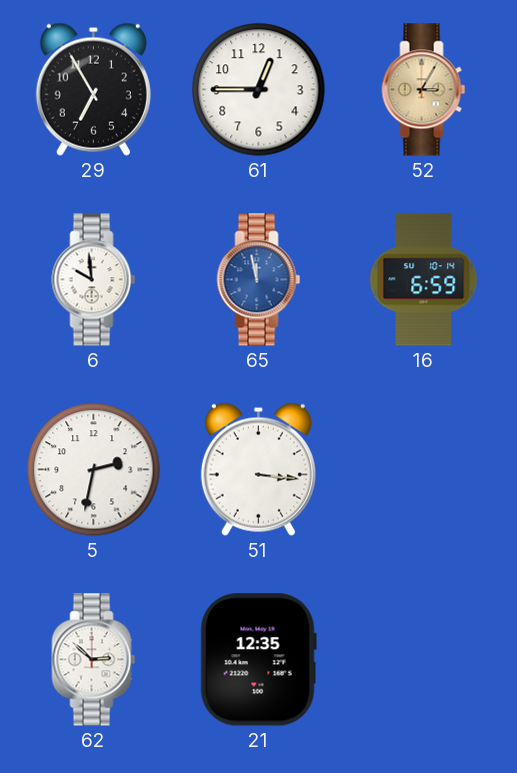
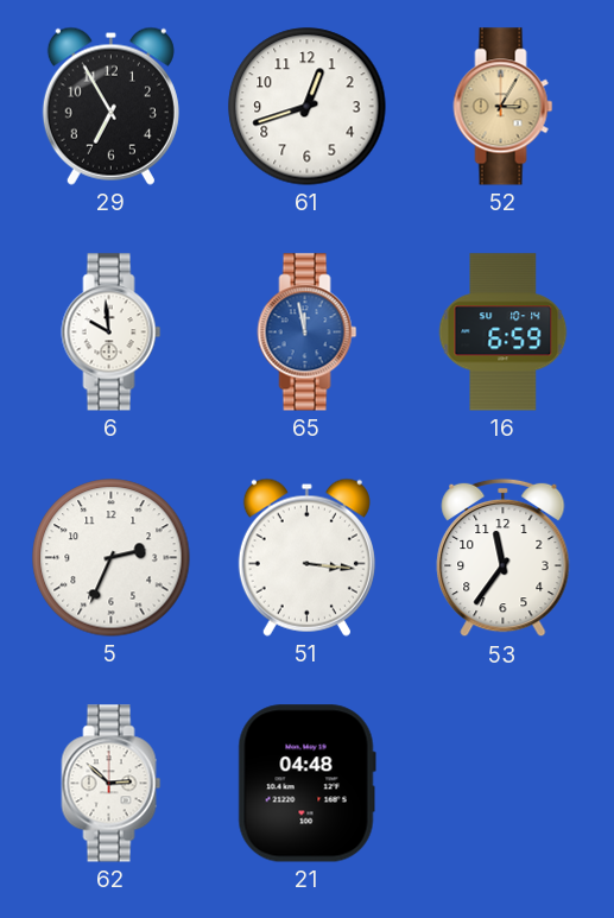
61: 12:45 -> 12:42 (308, 107)
5: 2:32 -> 2:34 (112, 558)
53: none -> 11:36 (504, 558)
21: 12:35 -> 04:48 (306, 784)
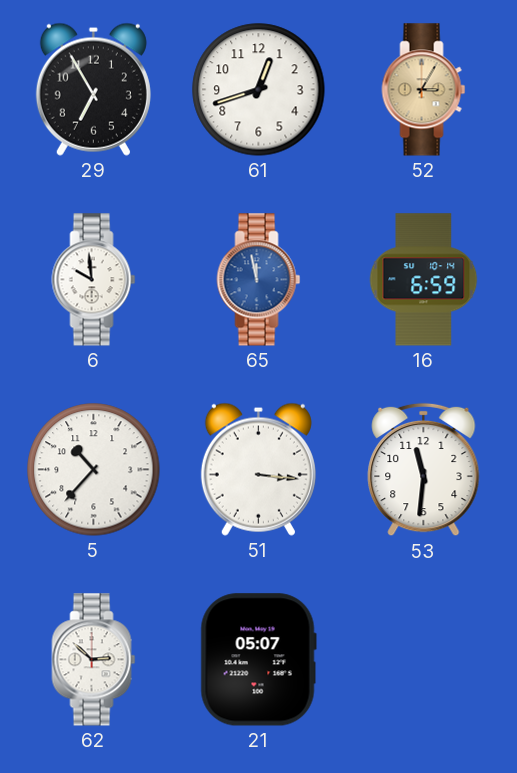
5: 2:34 -> 10:37 (94, 470)
53: 11:36 -> 11:31 (424, 470)
21: 04:48 -> 05:07 (258, 660)
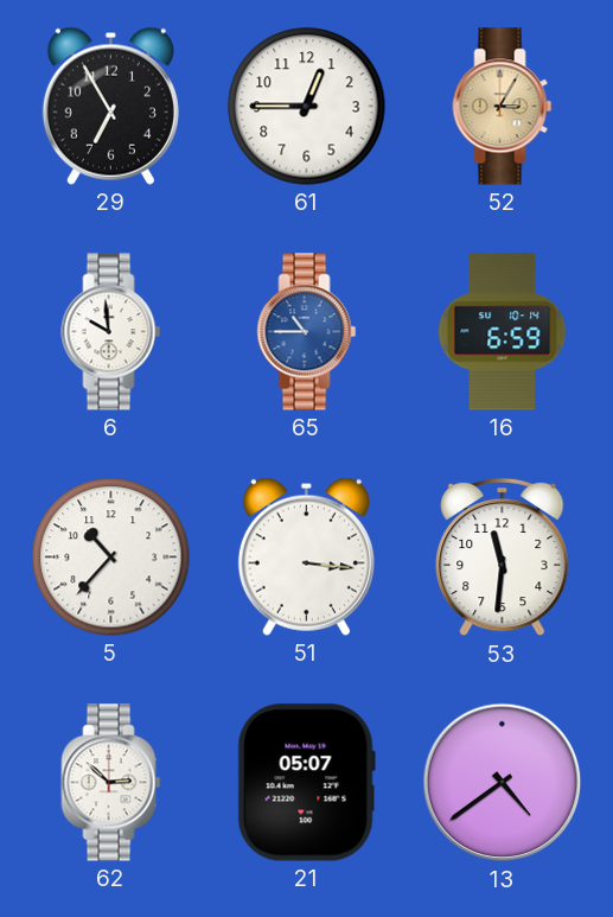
61: 12:42 -> 12:45 (307, 107)
65: 11:58 -> 10:45 (307, 332)
13: none -> 4:39 (503, 783)
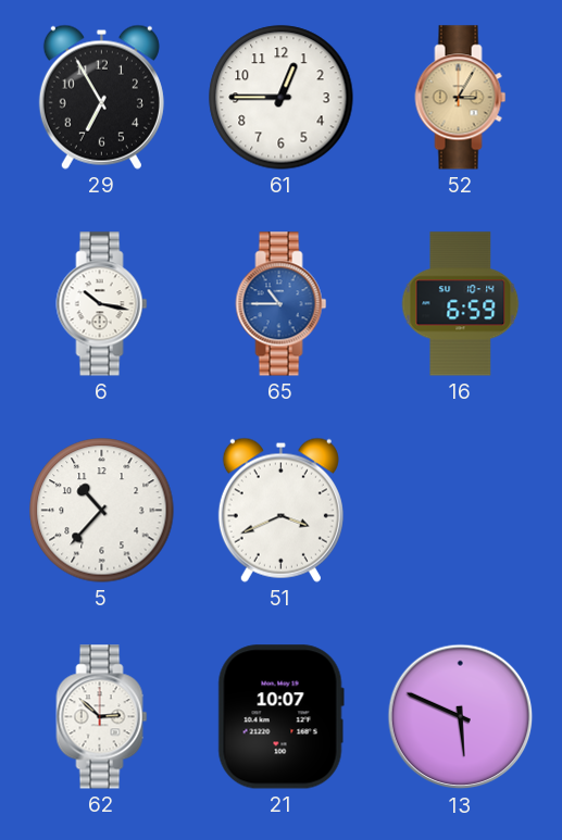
6: 9:59 -> 10:17 (102, 304)
51: 3:16 -> 3:41 (280, 510)
53: 11:31 -> none (503, 558)
21: 05:07 -> 10:07 (280, 717)
13: 4:39 -> 5:49 (461, 717)
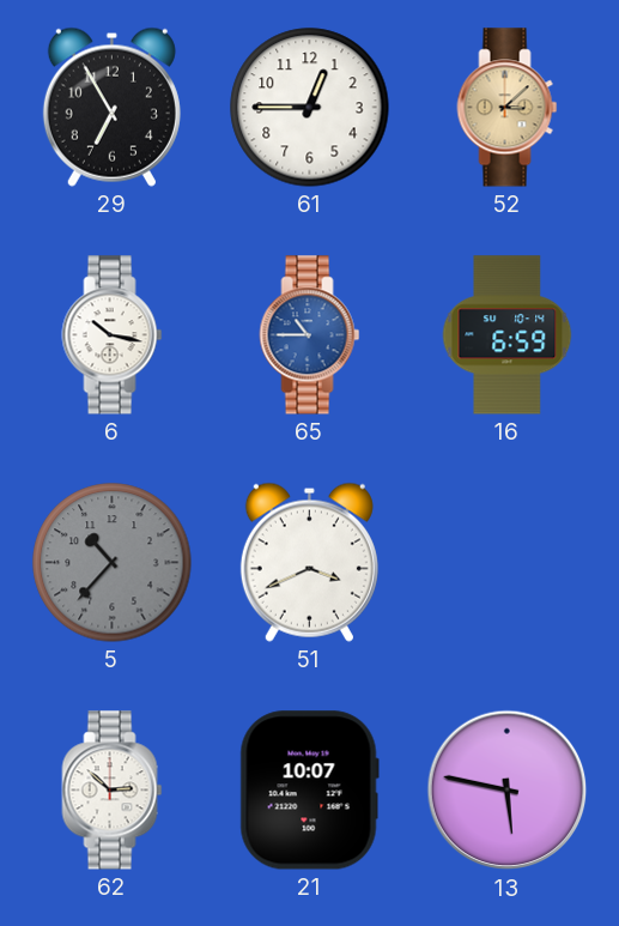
52: 3:05 -> 3:08 (508, 108)
5 dial: white -> grey (113, 563)
13: 5:49 -> 5:47 (508, 791)
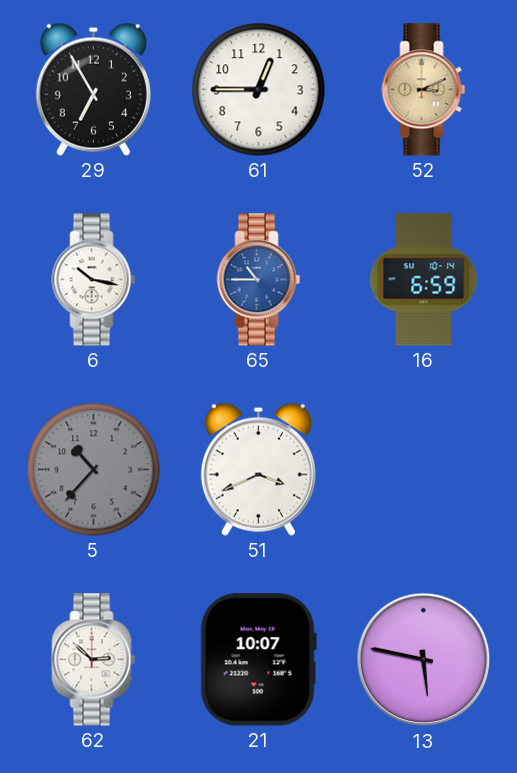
52: 3:08 -> 3:11 (424, 90)
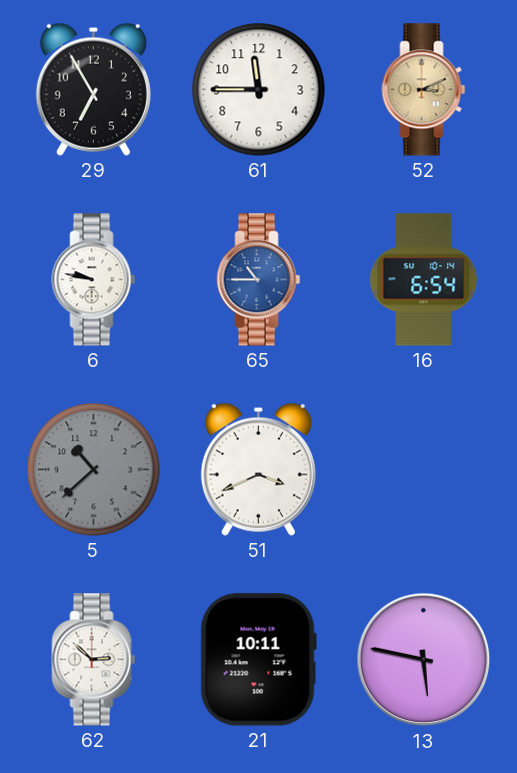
61: 12:45 -> 11:45 (259, 90)
6: 10:17 -> 9:47 (94, 280)
16: 6:59 -> 6:54 (424, 280)
5: 10:37 -> 10:38 (94, 470)
21: 10:07 -> 10:11 (258, 660)
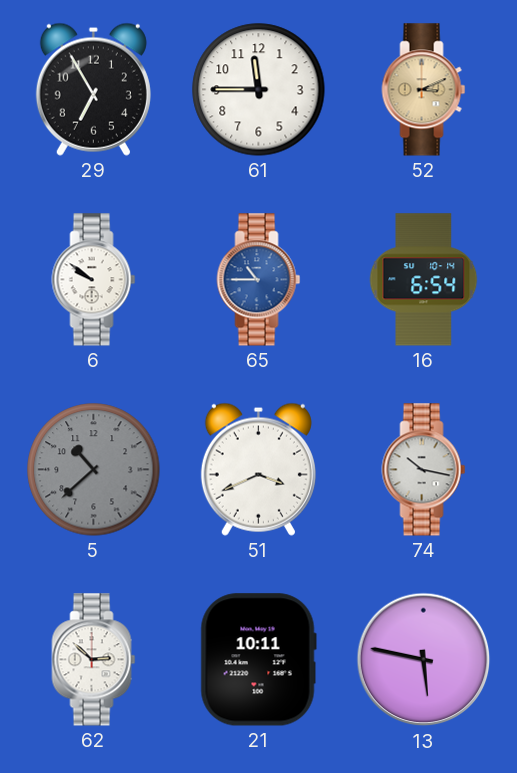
6: 9:47 -> 9:51 (94, 280)
74: none -> 10:17 (424, 470)
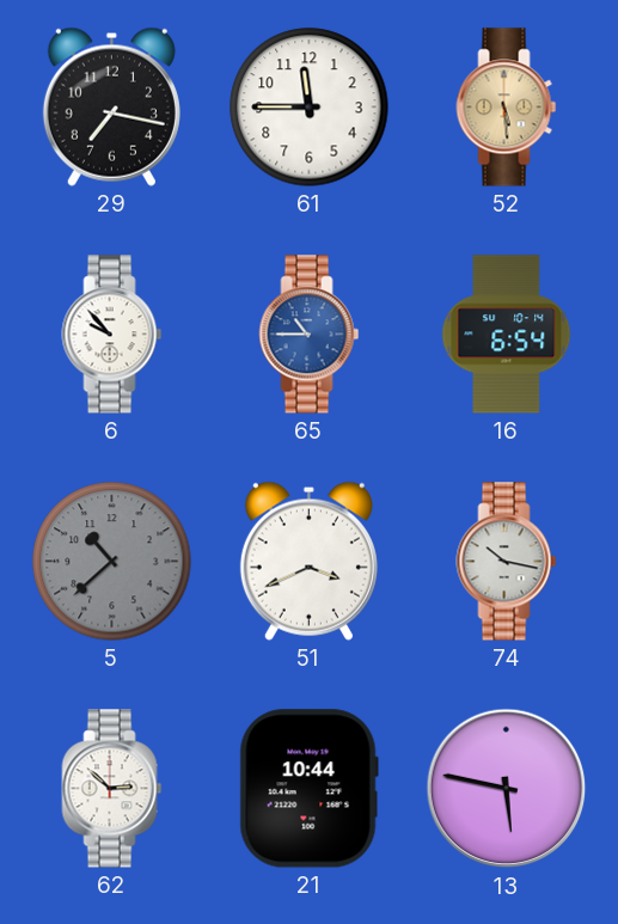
29: 6:55 -> 7:17 (111, 106)
52: 3:11 -> 5:29 (507, 108)
6: 9:51 -> 9:53 (112, 335)
21: 10:11 -> 10:44 (308, 789)
